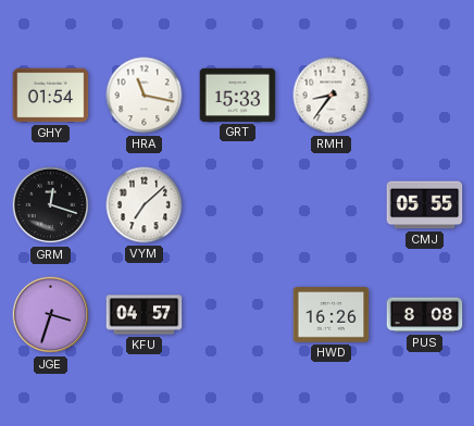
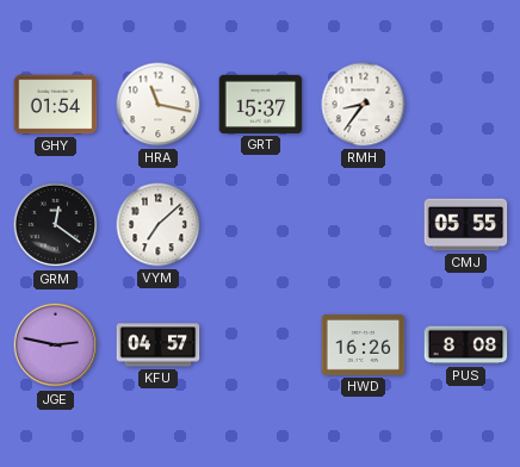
GRT: 15:33 -> 15:37 (261, 104)
GRM: 12:18 -> 12:21 (56, 225)
JGE: 3:33 -> 2:47 (56, 345)
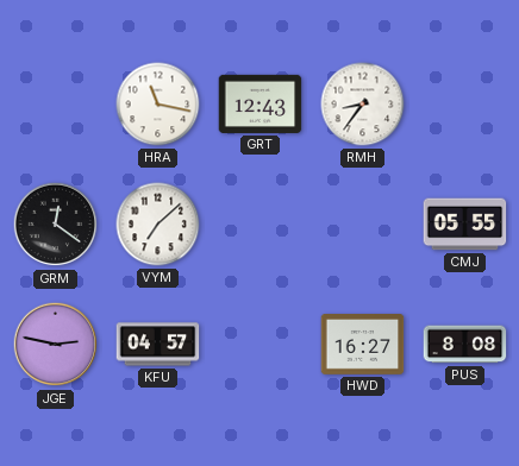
GHY: 01:54 -> none (56, 105)
GRT: 15:37 -> 12:43 (261, 103)
HWD: 16:26 -> 16:27 (363, 345)
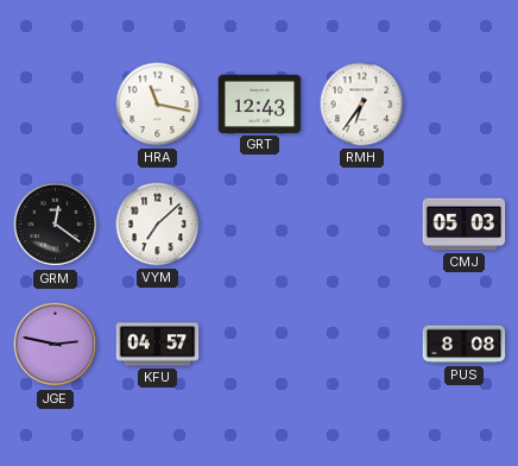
RMH: 8:36 -> 6:36 (362, 105)
CMJ: 05:55 -> 05:03 (465, 225)
HWD: 16:27 -> none (363, 345)
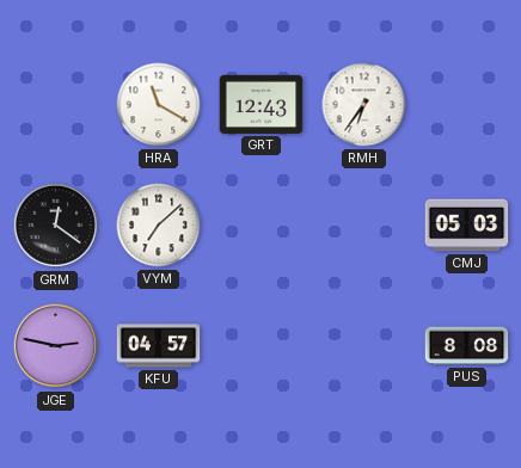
HRA: 11:17 -> 11:20 (159, 105)
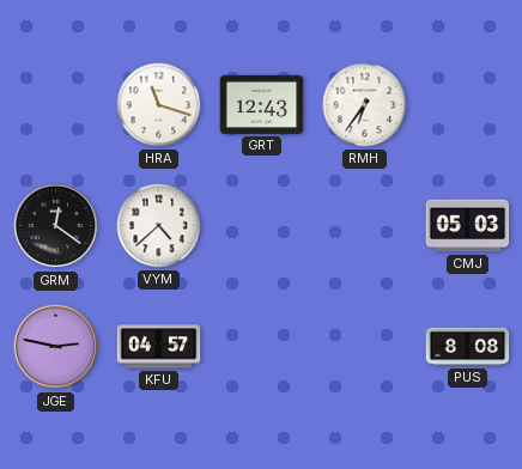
HRA: 11:20 -> 11:18 (159, 105)
VYM: 7:08 -> 4:38 (159, 226)
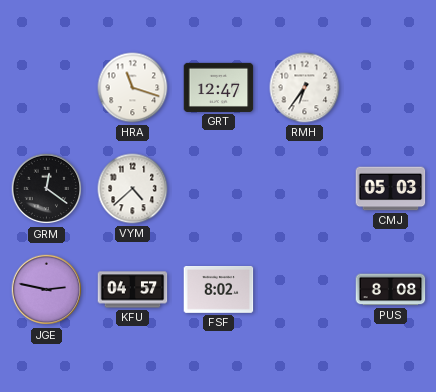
GRT: 12:43 -> 12:47 (219, 87)
FSF: none -> 8:02 (219, 290)
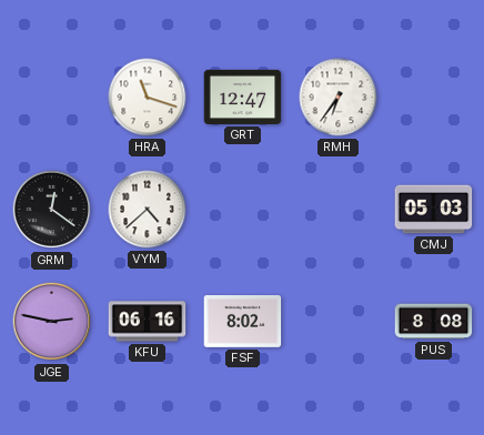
KFU: 04:57 -> 06:16 (148, 322)
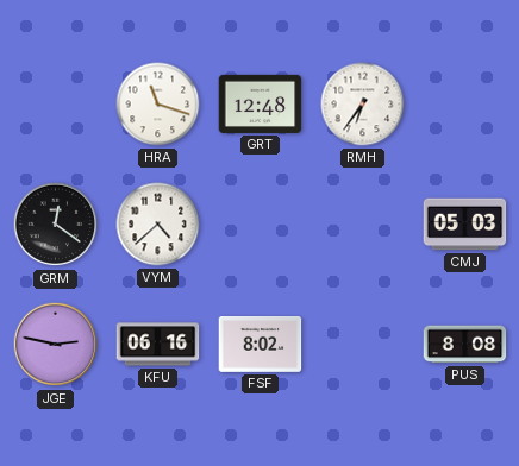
GRT: 12:47 -> 12:48 (261, 103)
